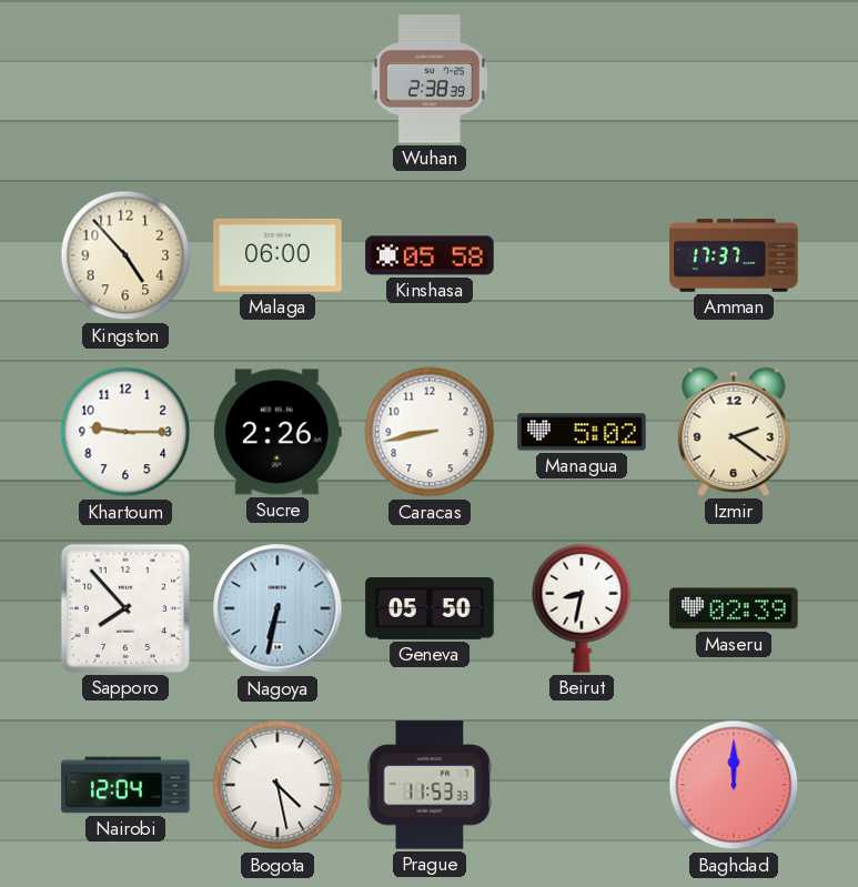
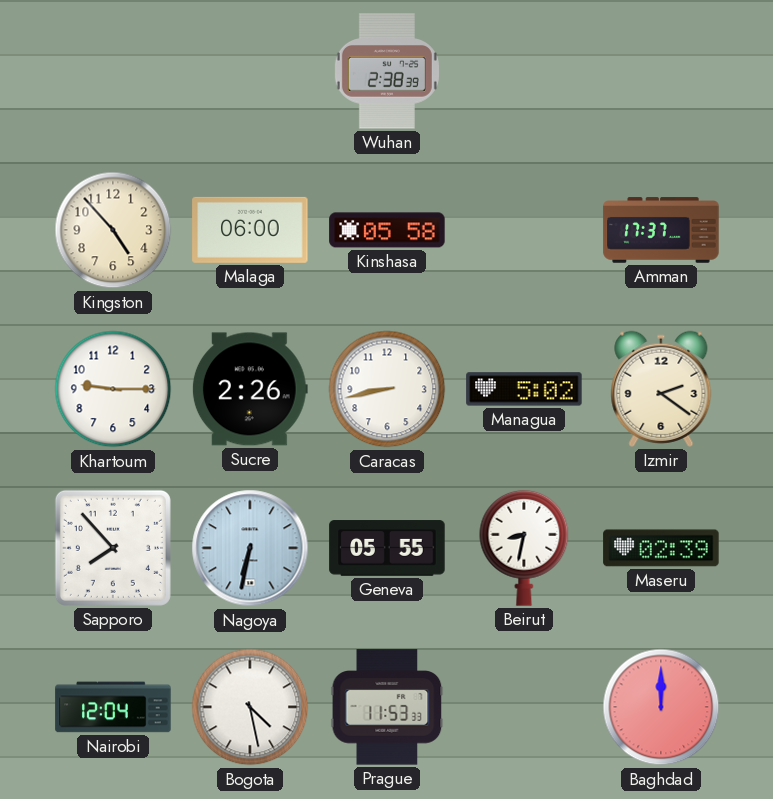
Geneva: 05:50 -> 05:55 (387, 548)
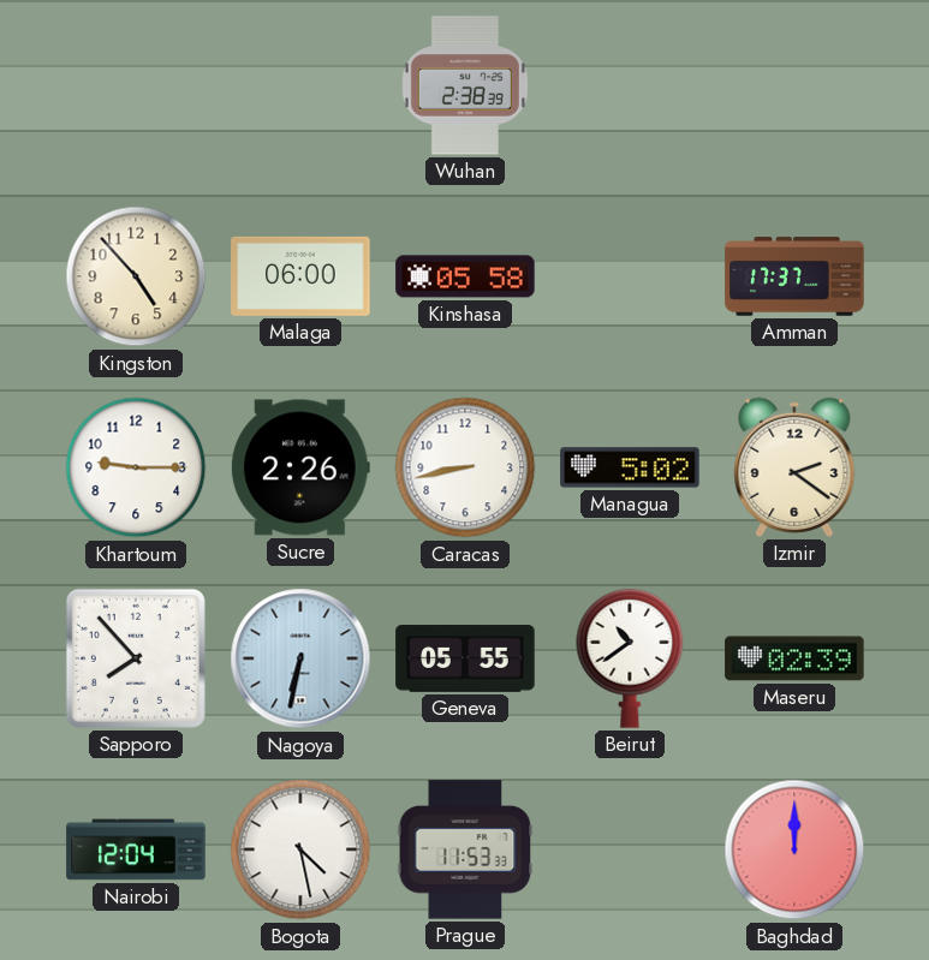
Beirut: 8:32 -> 10:39 (630, 658)
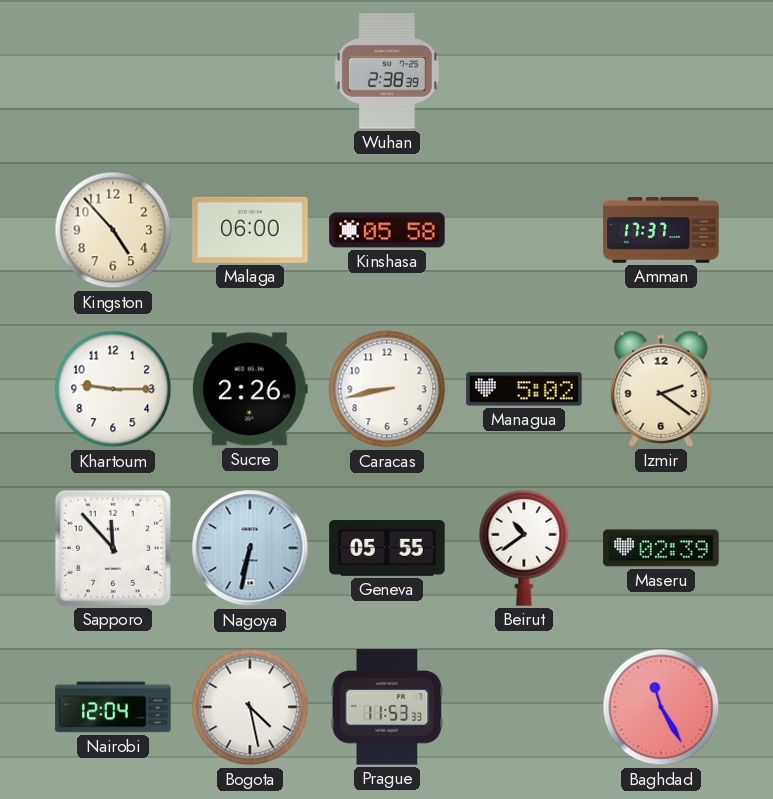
Sapporo: 7:53 -> 11:53 (113, 548)
Baghdad: 12:00 -> 11:25 (661, 707)
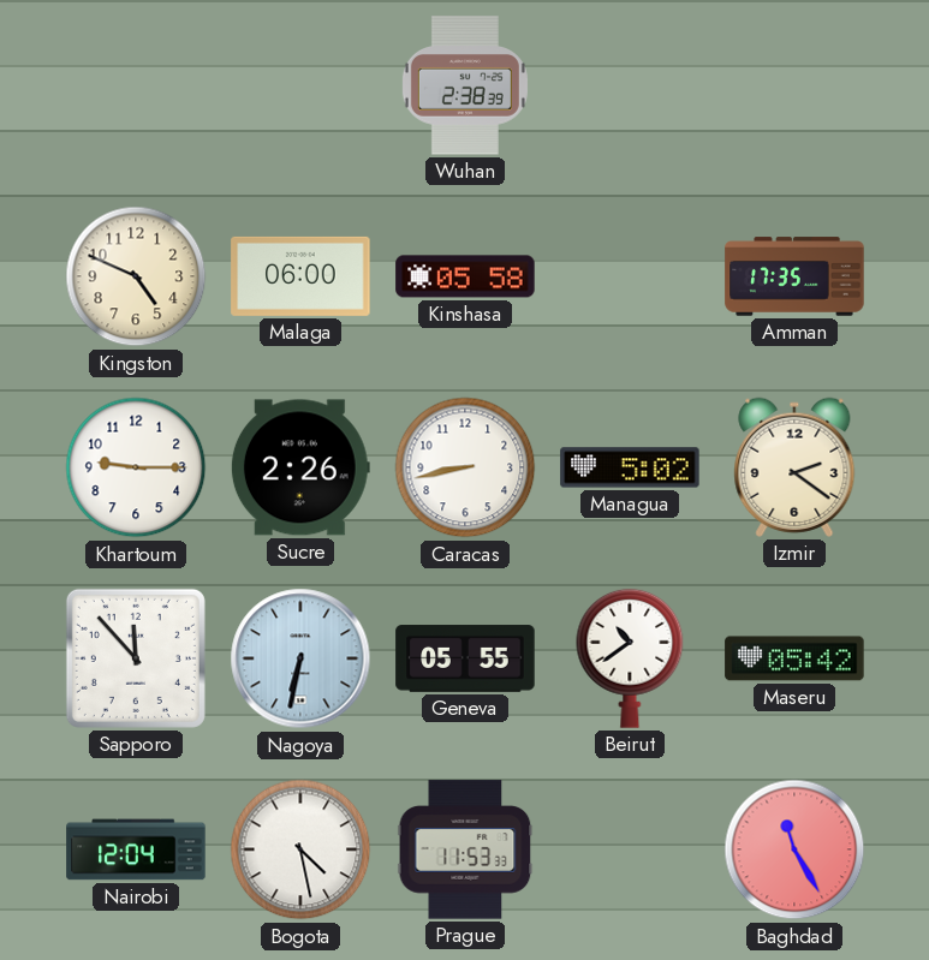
Kingston: 4:53 -> 4:49 (136, 276)
Amman: 17:37 -> 17:35 (794, 276)
Maseru: 02:39 -> 05:42 (794, 658)
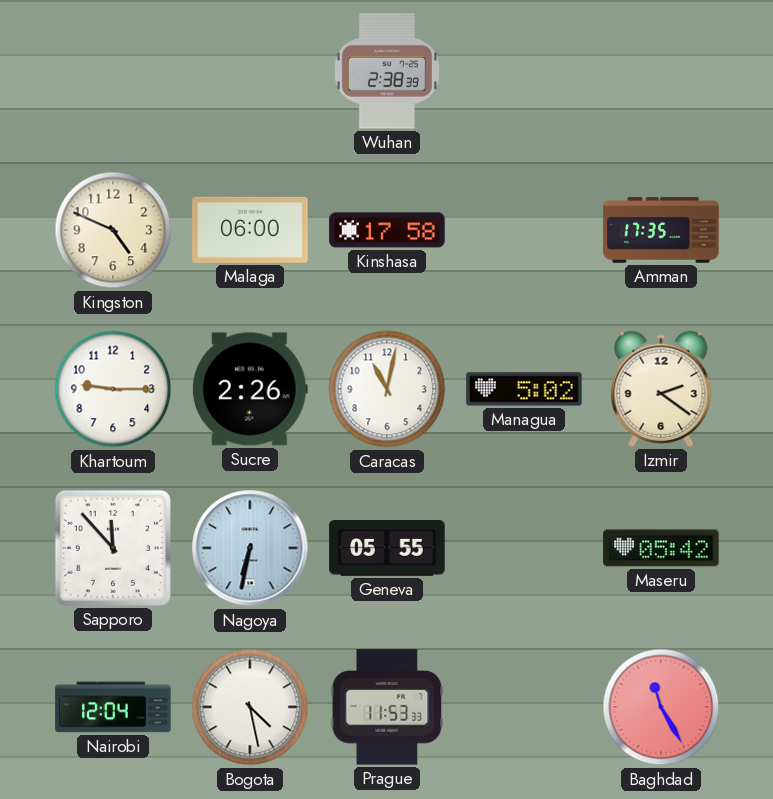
Kinshasa: 05:58 -> 17:58 (387, 230)
Caracas: 8:43 -> 11:02 (387, 389)
Beirut: 10:39 -> none (630, 658)
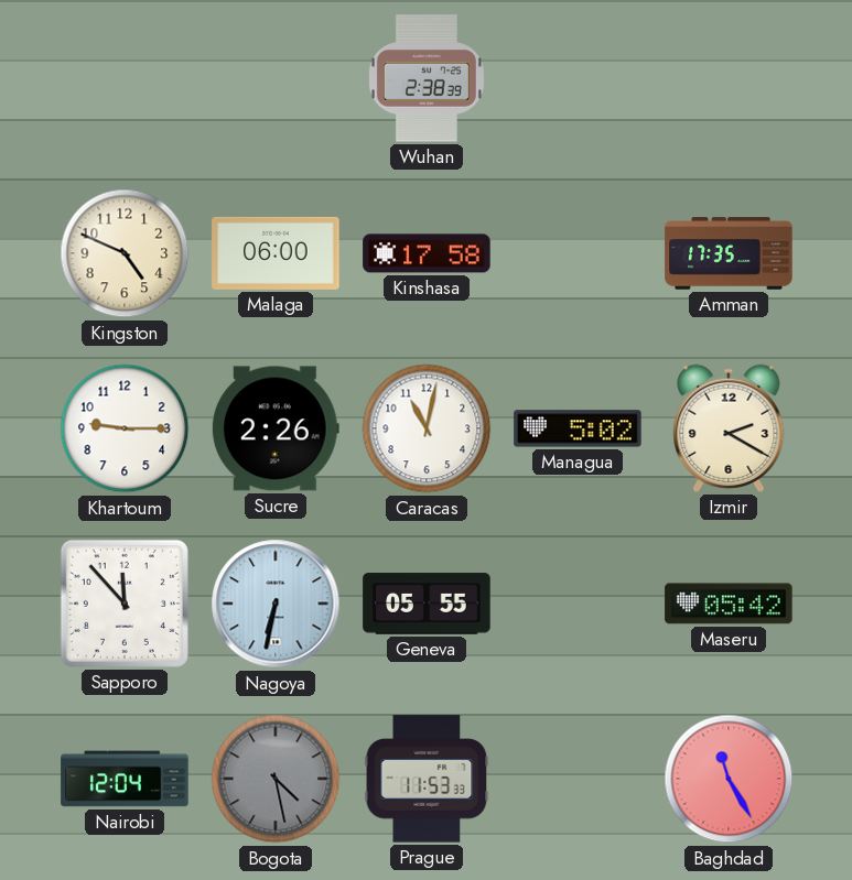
Izmir: 2:21 -> 2:20 (729, 428)
Bogota dial: white -> grey (276, 779)
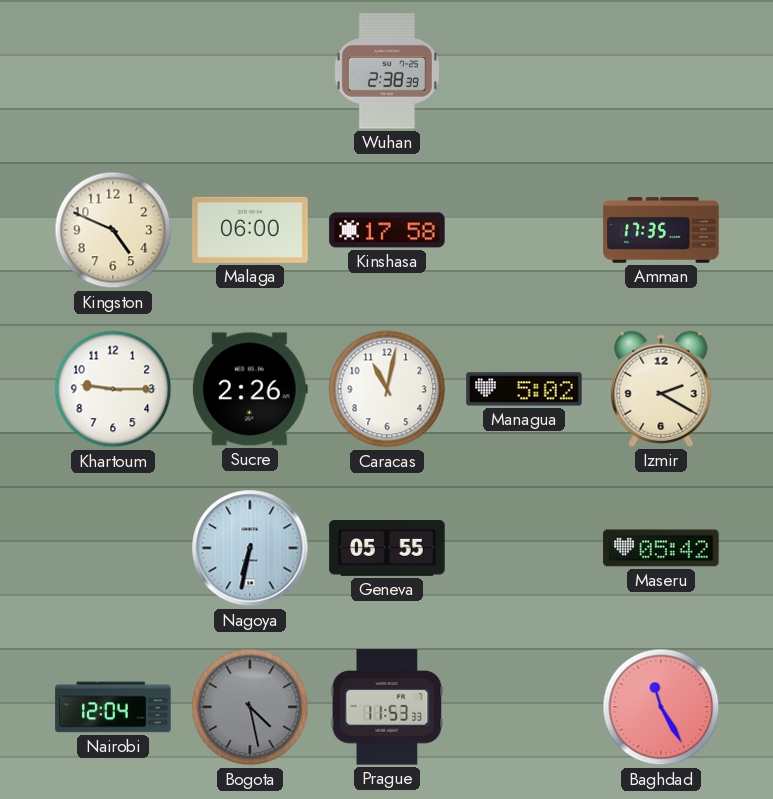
Sapporo: 11:53 -> none (125, 604)
